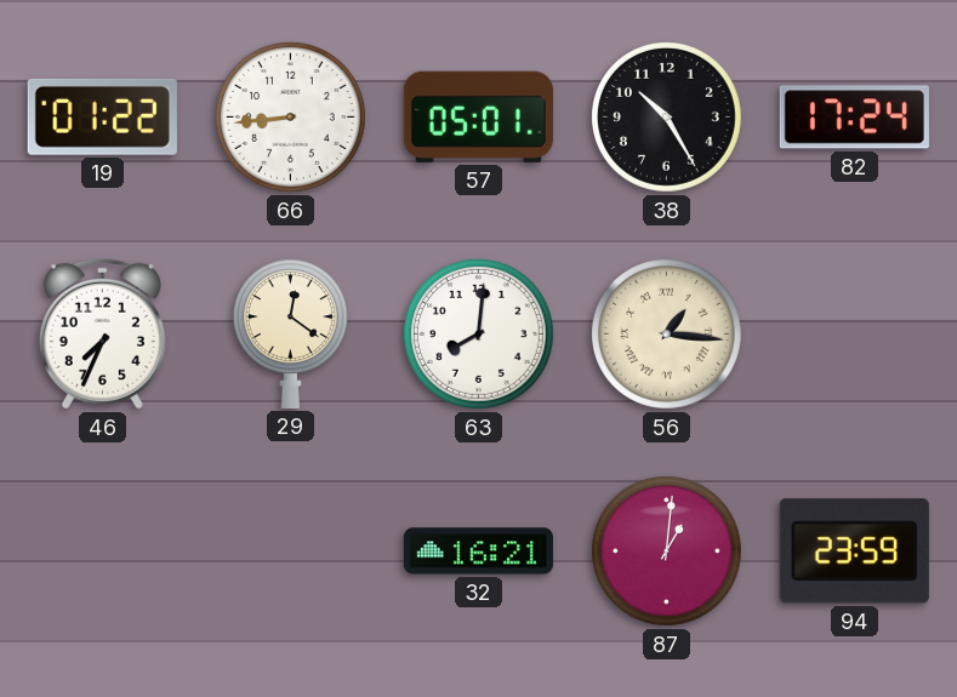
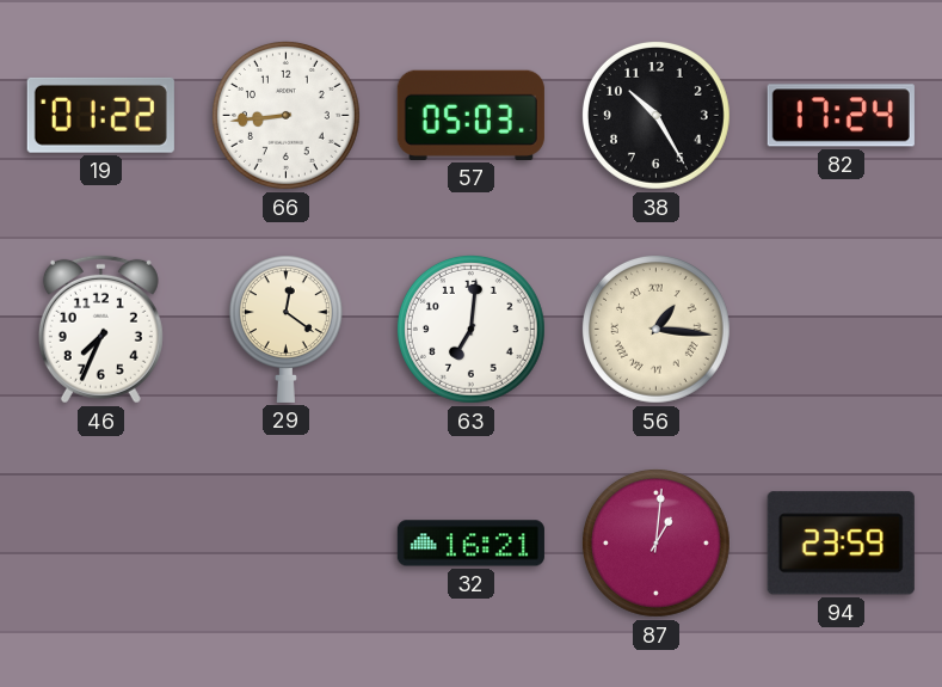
57: 05:01 -> 05:03 (470, 115)
63: 8:01 -> 7:01 (470, 329)
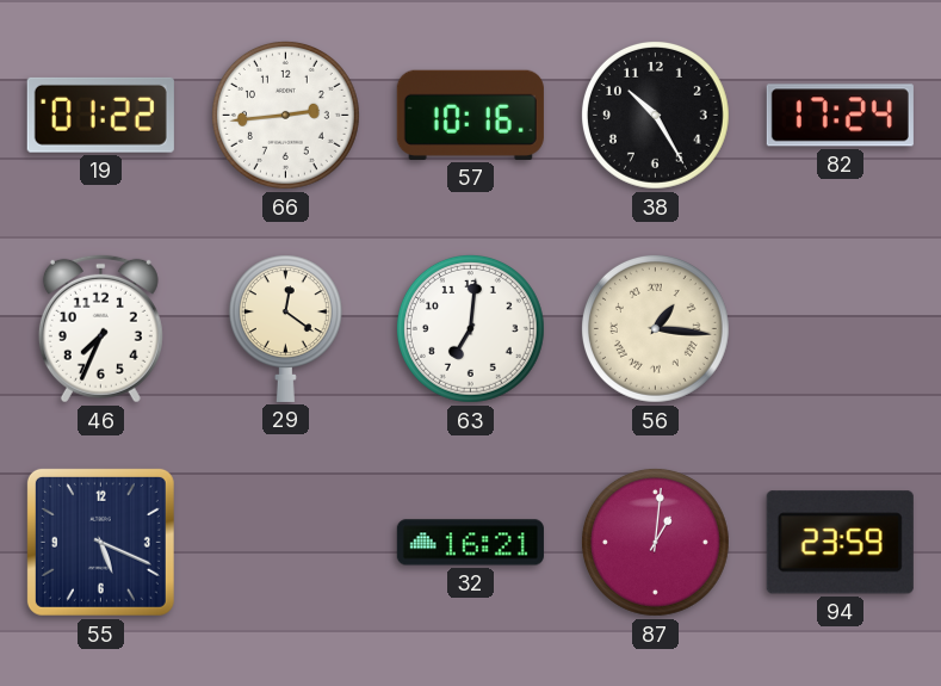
66: 8:44 -> 2:44 (285, 115)
57: 05:03 -> 10:16 (470, 115)
55: none -> 5:19 (100, 542)
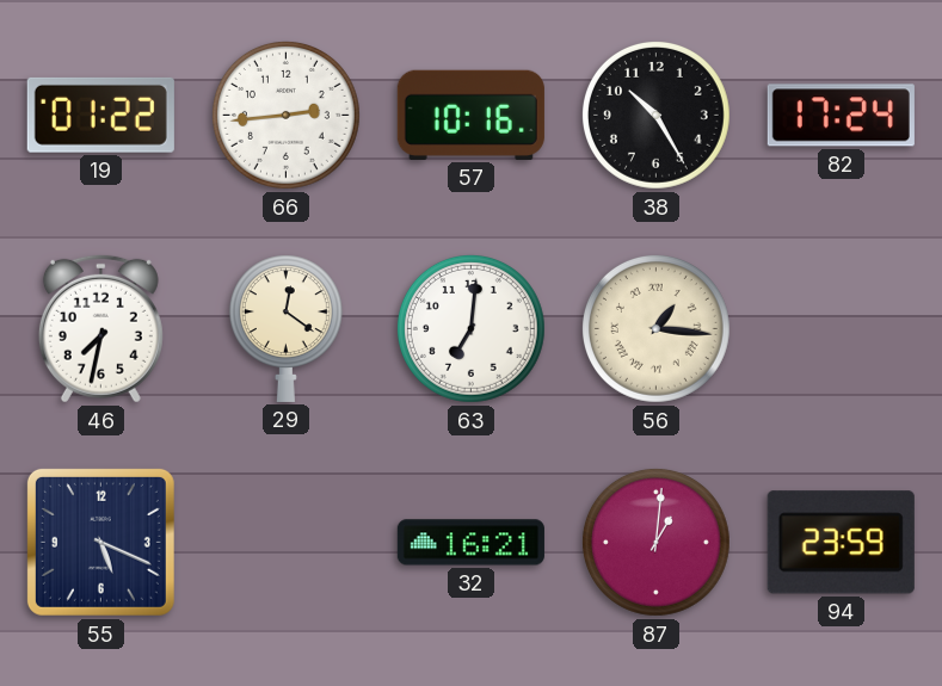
46: 7:34 -> 7:32 (100, 328)
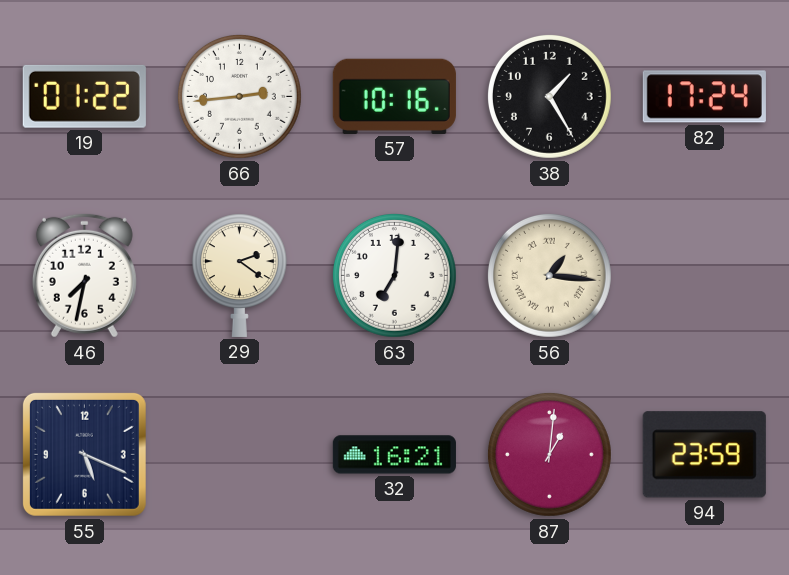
38: 10:25 -> 1:25 (549, 96)
29: 12:21 -> 2:21 (239, 275)
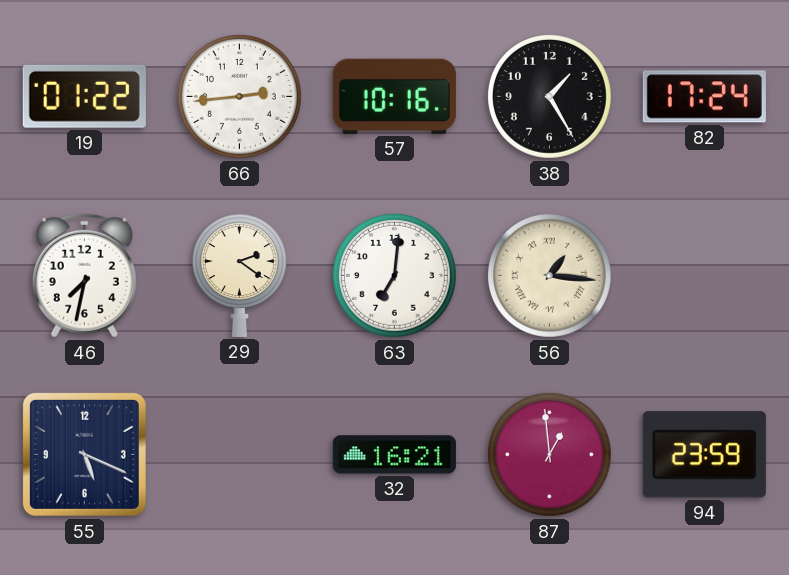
87: 1:01 -> 12:59 (549, 454)
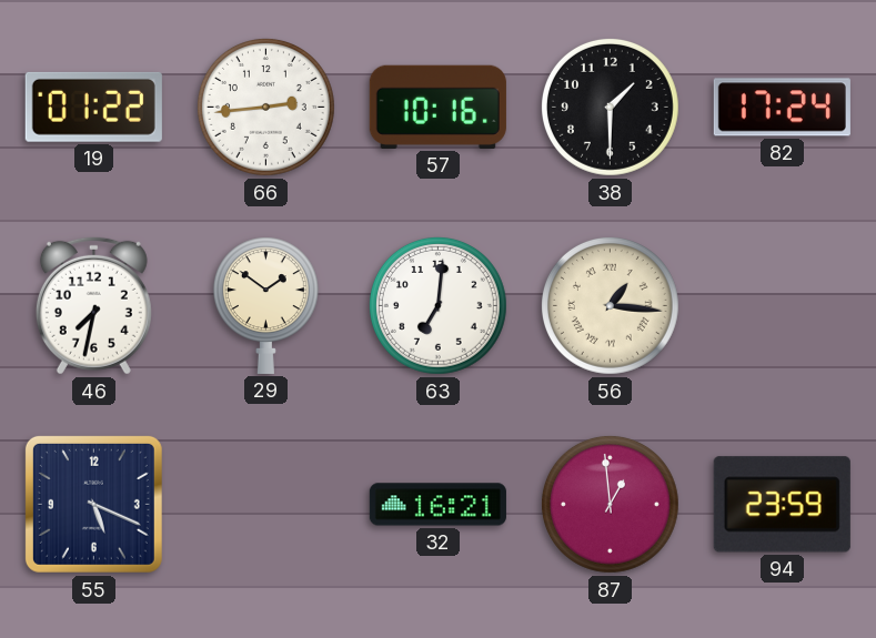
38: 1:25 -> 1:30 (610, 107)
29: 2:21 -> 1:51 (265, 305)
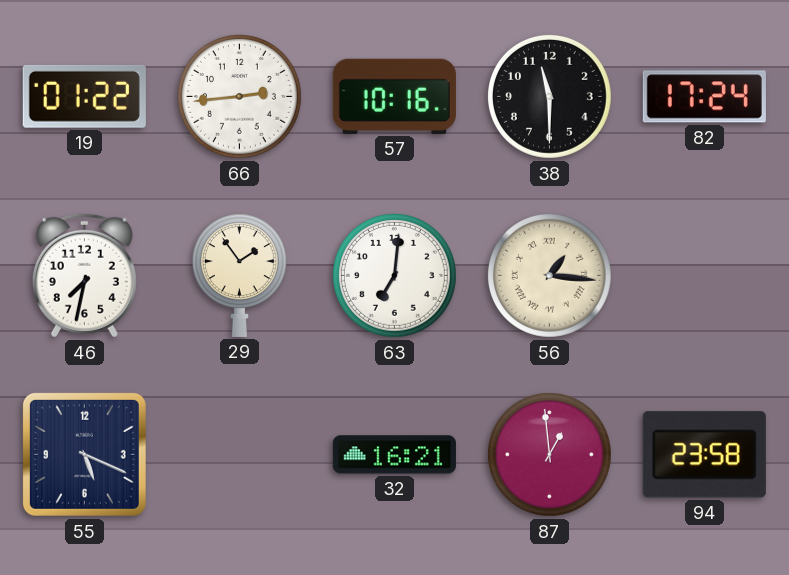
38: 1:30 -> 11:30 (549, 96)
29: 1:51 -> 1:54 (239, 275)
94: 23:59 -> 23:58 (704, 455)
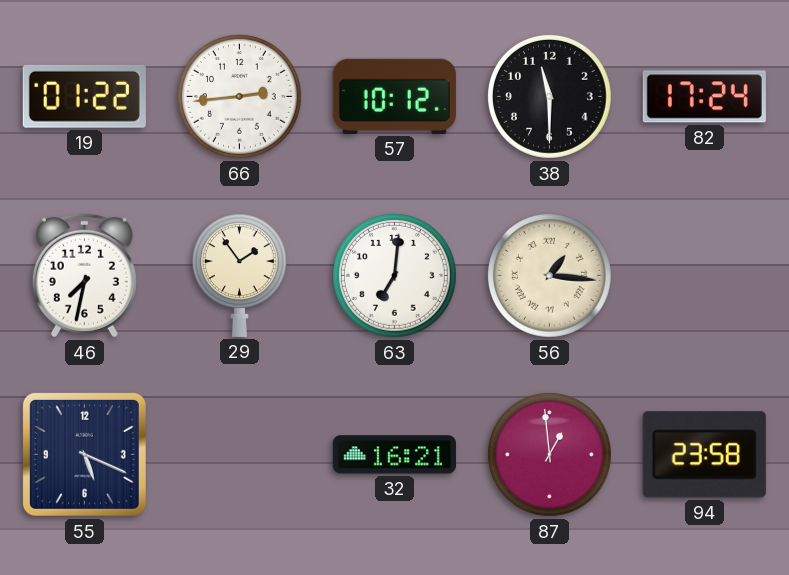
57: 10:16 -> 10:12 (394, 96)
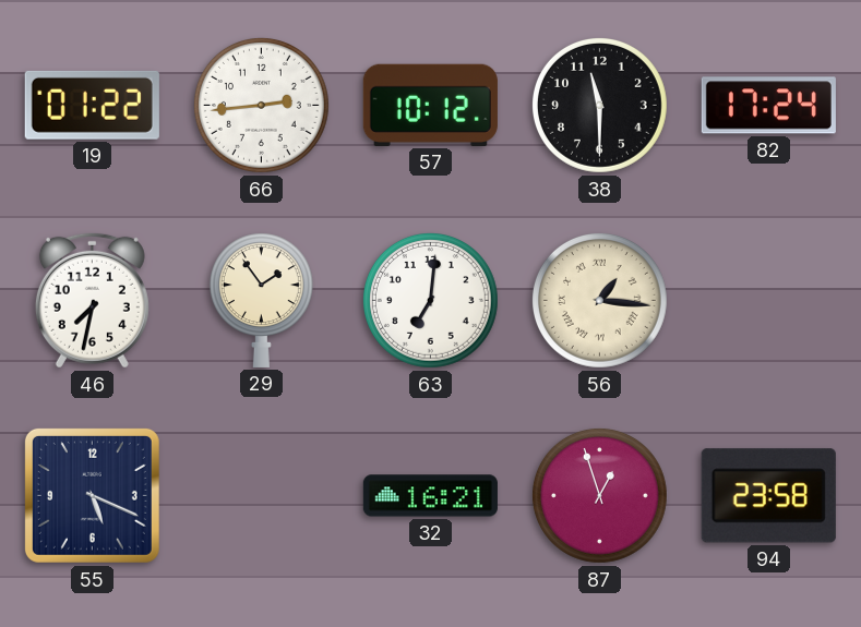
87: 12:59 -> 12:57 (599, 495)
